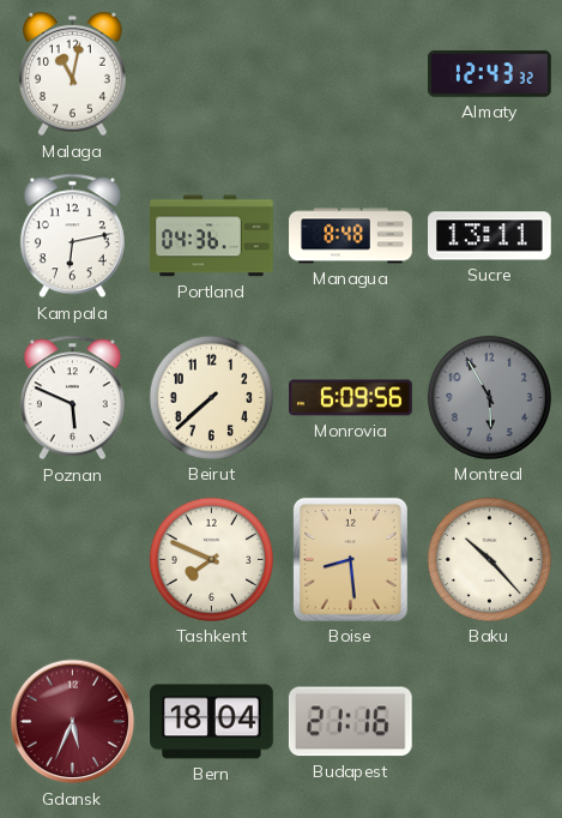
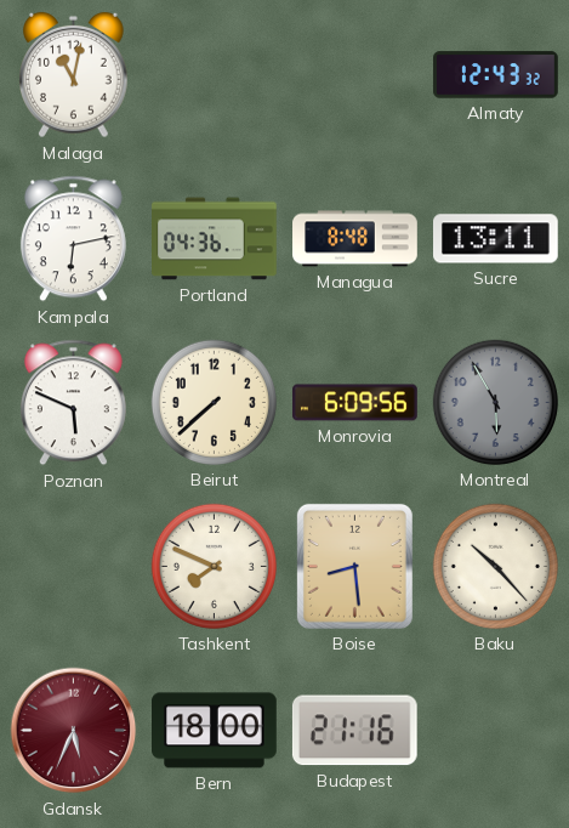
Bern: 18:04 -> 18:00 (215, 731)
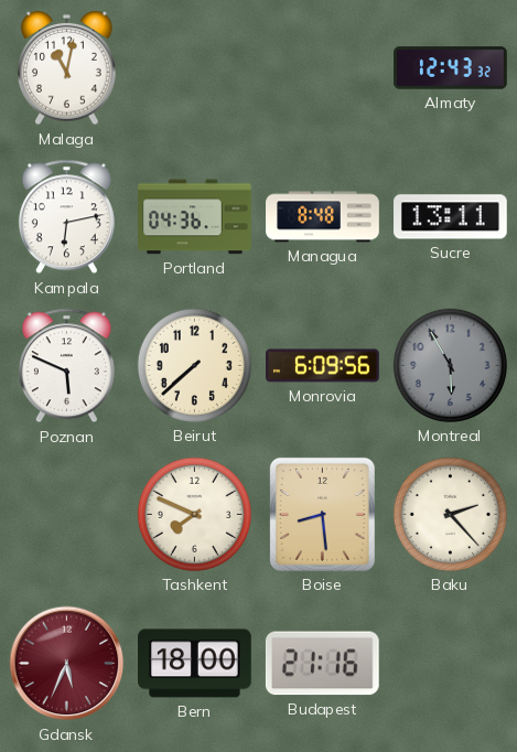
Baku: 10:23 -> 2:23 (450, 514)
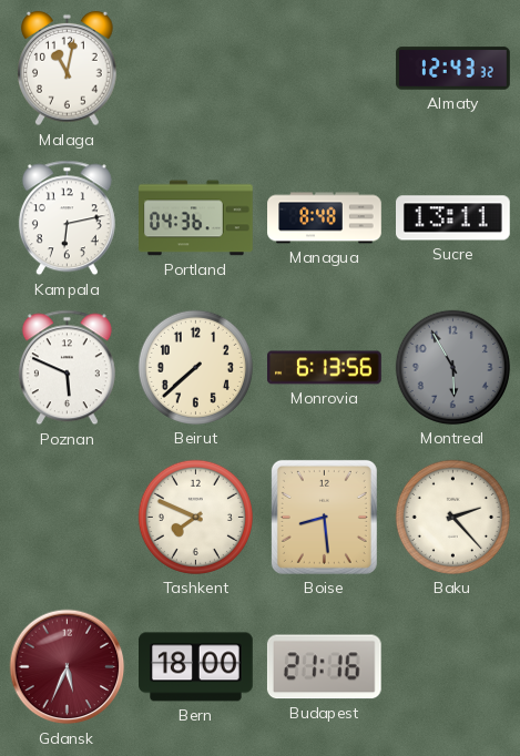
Monrovia: 6:09 -> 6:13 (325, 368)
